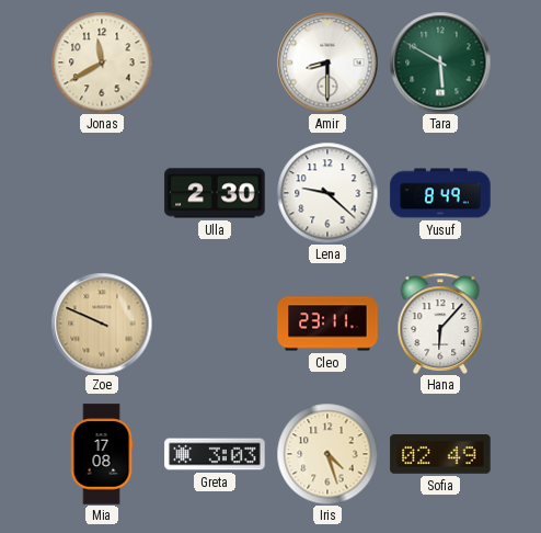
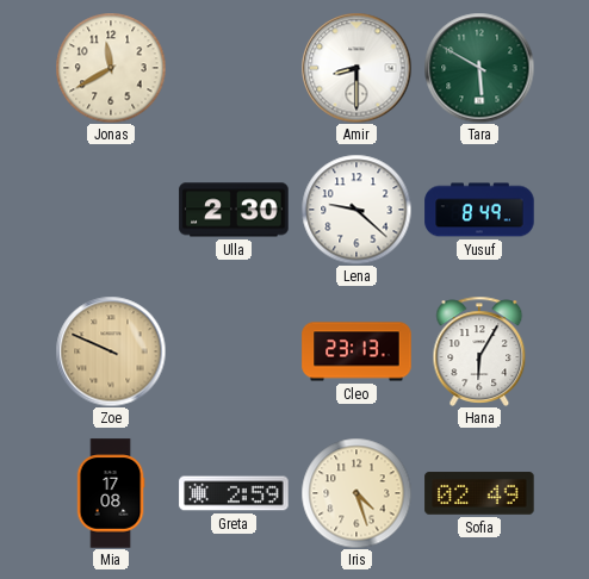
Cleo: 23:11 -> 23:13 (356, 351)
Hana: 6:07 -> 6:05 (479, 351)
Greta: 3:03 -> 2:59 (234, 493)
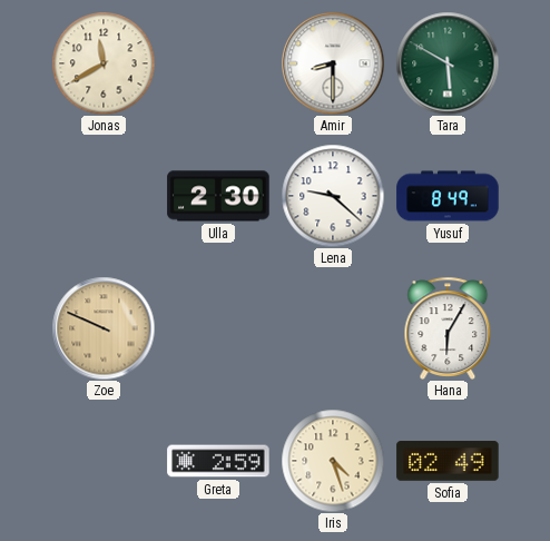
Cleo: 23:13 -> none (356, 351)
Mia: 17:08 -> none (111, 493)
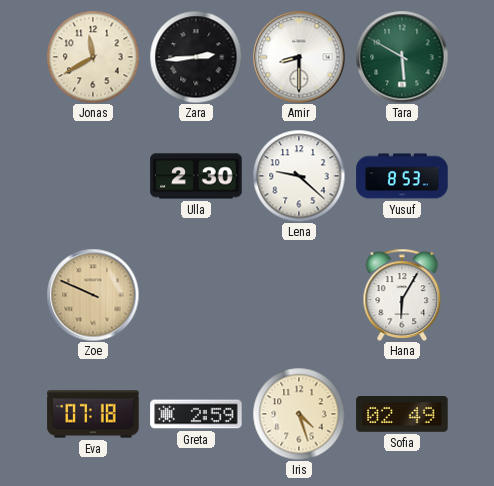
Zara: none -> 2:44 (196, 57)
Yusuf: 8:49 -> 8:53 (402, 176)
Eva: none -> 07:18 (93, 414)
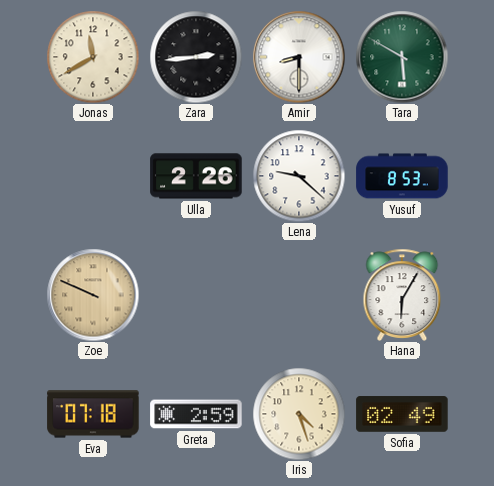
Ulla: 2:30 -> 2:26 (196, 176)
